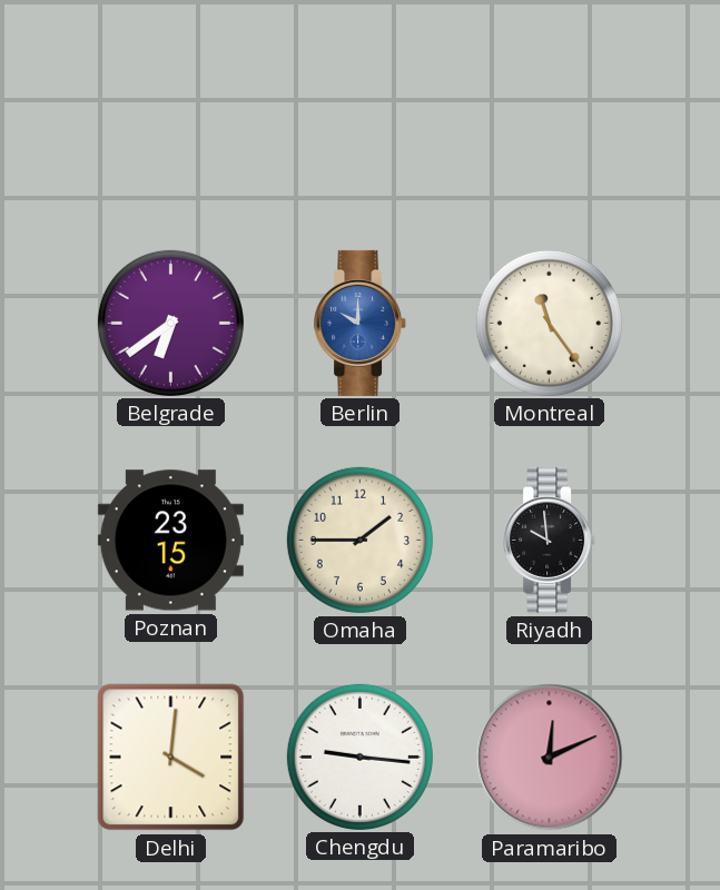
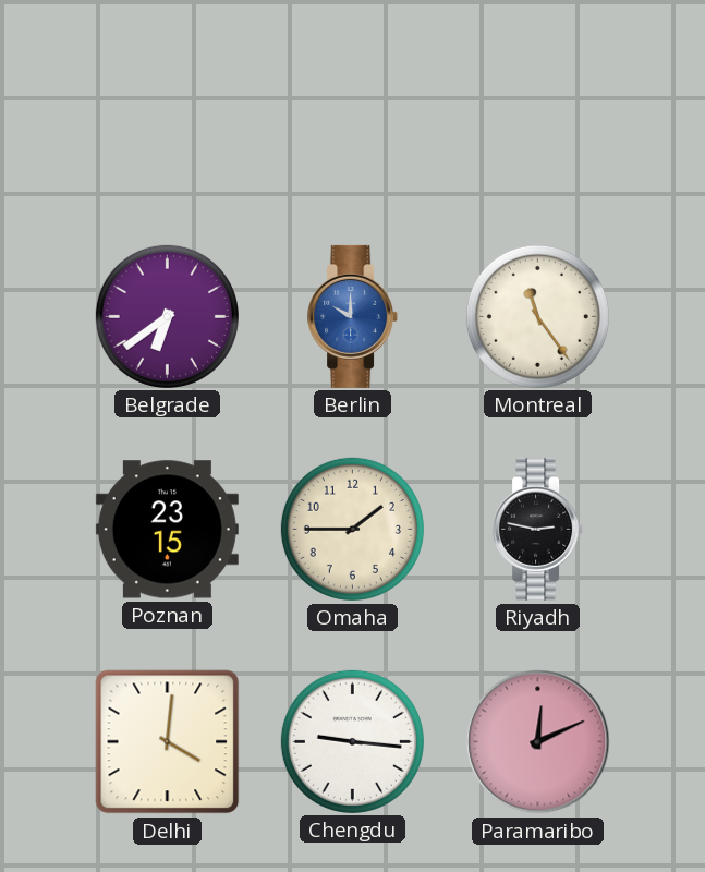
Riyadh: 9:59 -> 2:47 (538, 529)
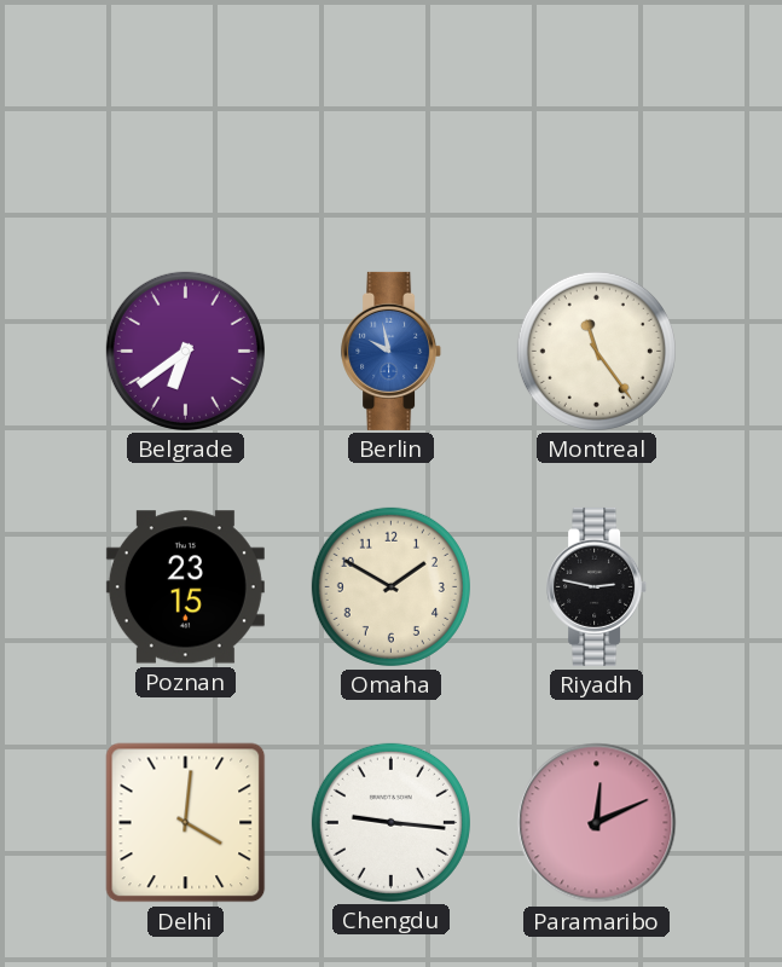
Berlin: 10:00 -> 9:58 (392, 351)
Omaha: 1:45 -> 1:50 (390, 586)
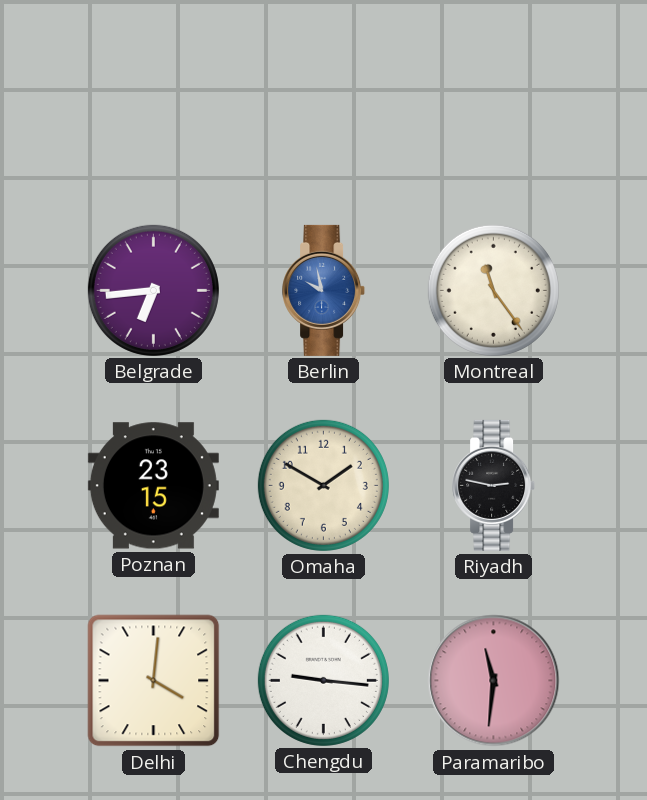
Belgrade: 6:39 -> 6:44 (153, 290)
Paramaribo: 12:11 -> 11:31 (494, 681)
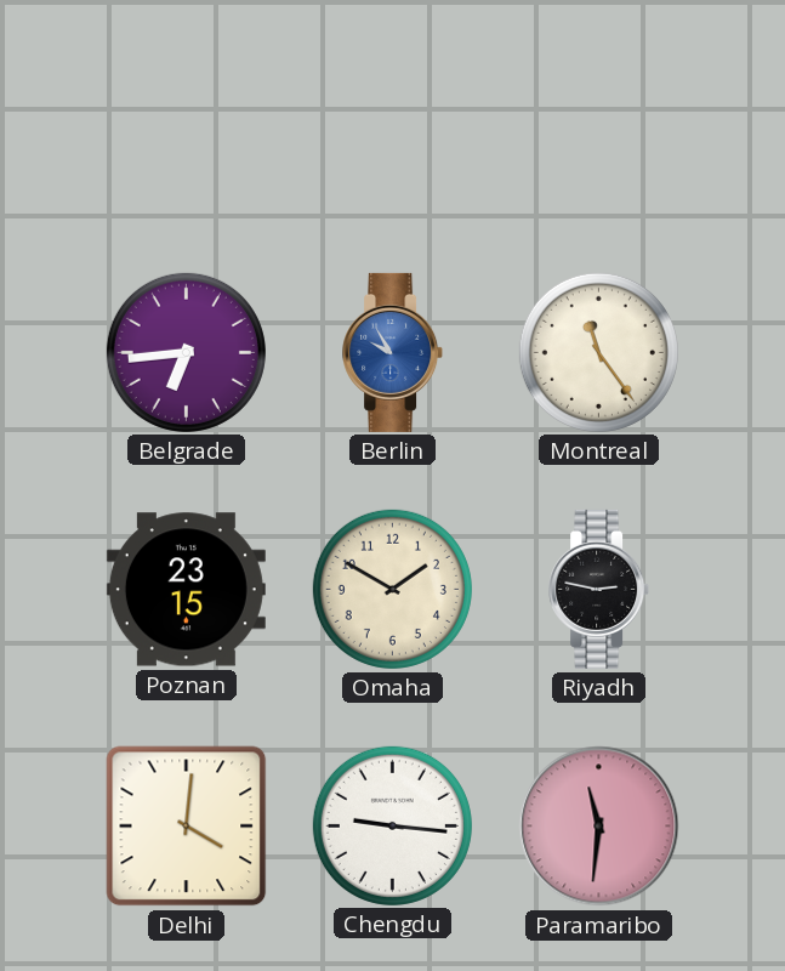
Berlin: 9:58 -> 9:55 (393, 352)
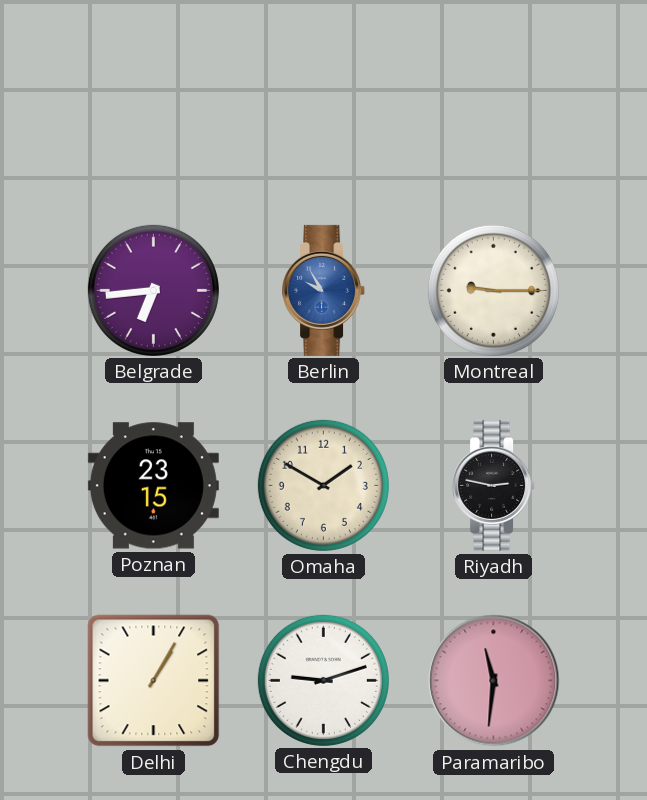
Montreal: 11:24 -> 9:15 (493, 290)
Delhi: 4:01 -> 1:05 (154, 681)
Chengdu: 9:16 -> 9:12 (323, 680)
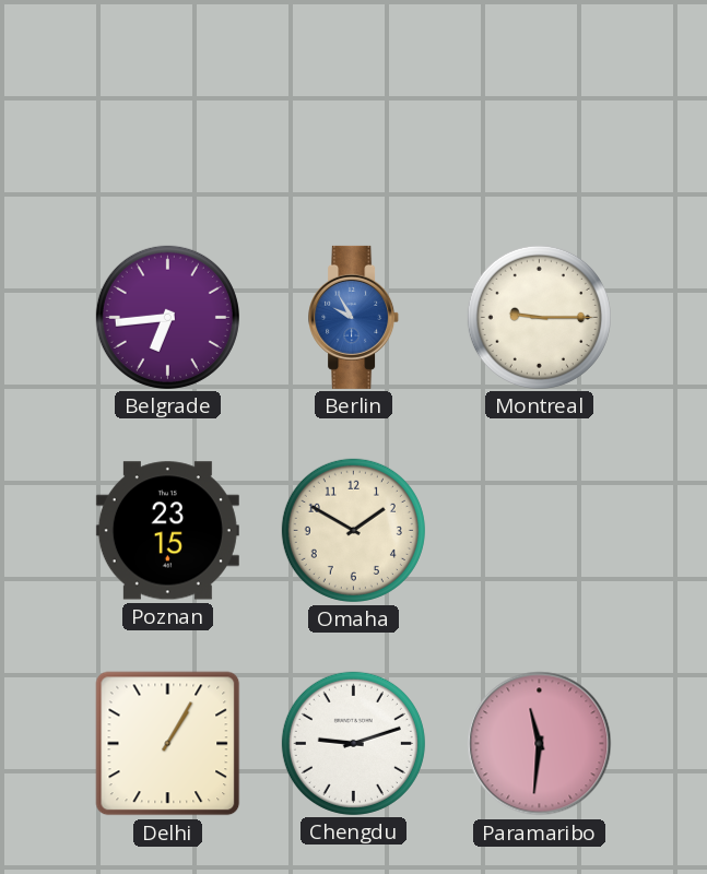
Riyadh: 2:47 -> none (494, 485)
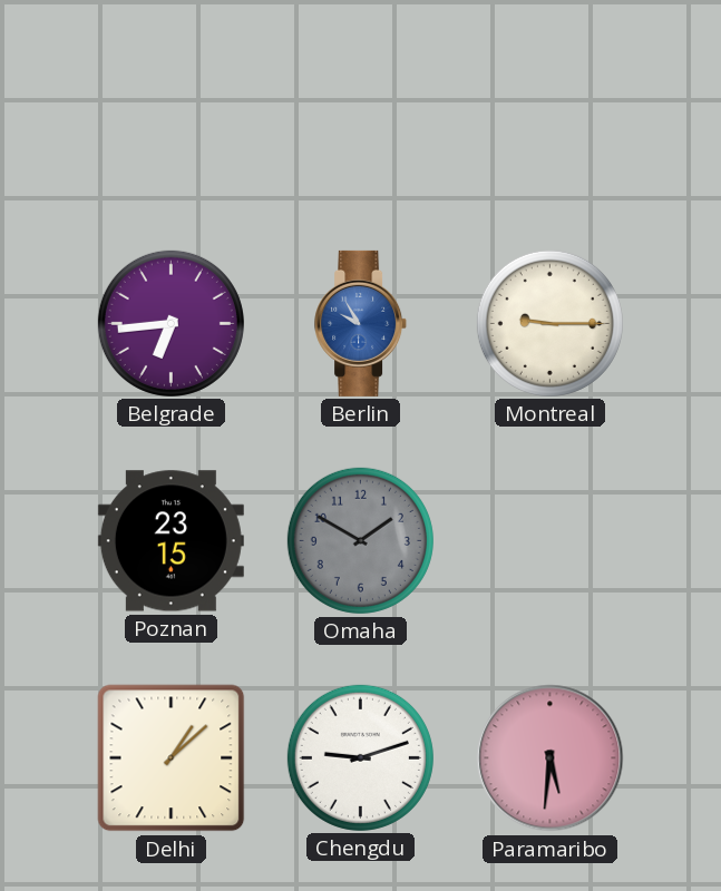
Omaha dial: cream -> grey (360, 540)
Delhi: 1:05 -> 1:08 (172, 758)
Paramaribo: 11:31 -> 5:31 (551, 758)
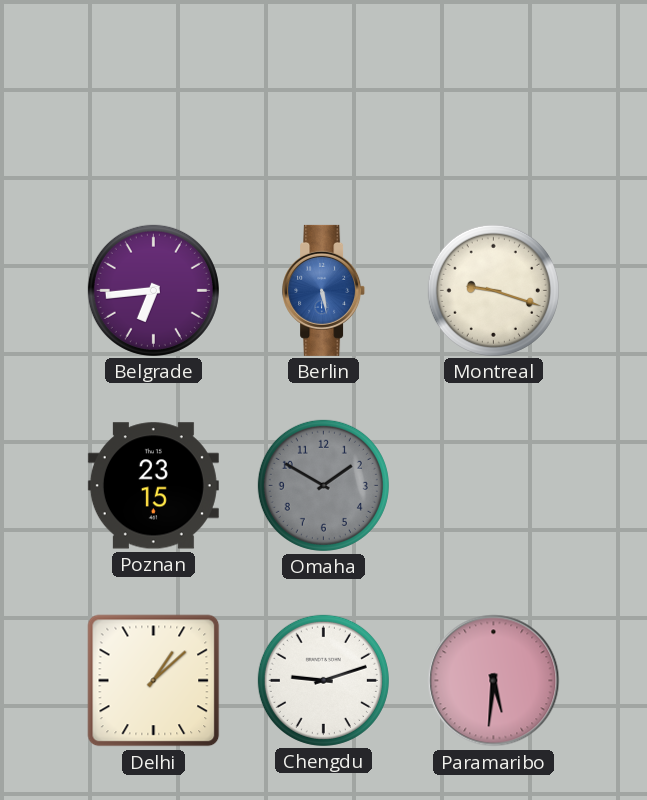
Berlin: 9:55 -> 5:28 (324, 290)
Montreal: 9:15 -> 9:18 (493, 290)
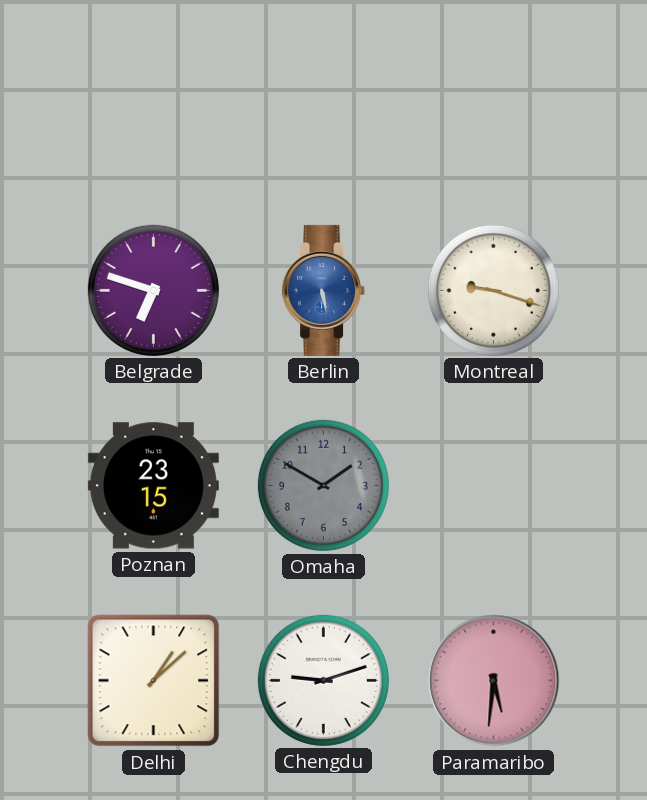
Belgrade: 6:44 -> 6:48 (153, 290)
